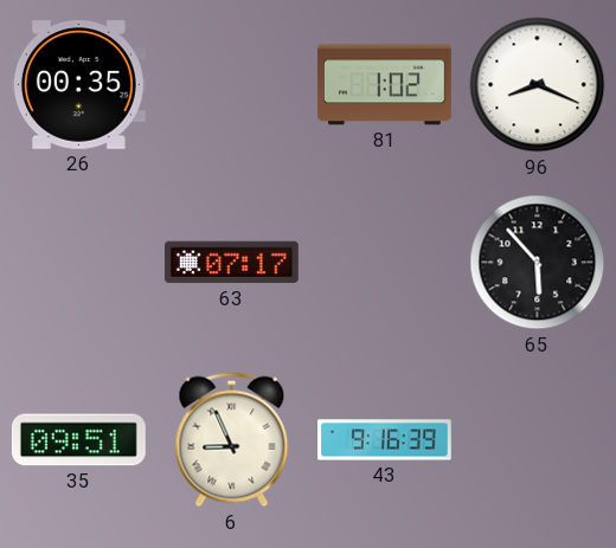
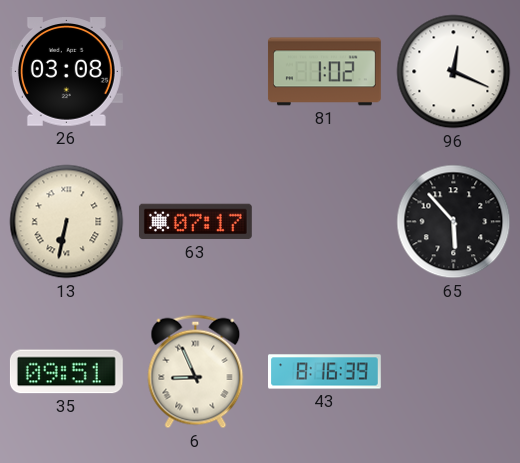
26: 00:35 -> 03:08 (66, 72)
96: 8:19 -> 12:19 (454, 72)
13: none -> 6:32 (67, 222)
43: 9:16 -> 8:16 (325, 372)
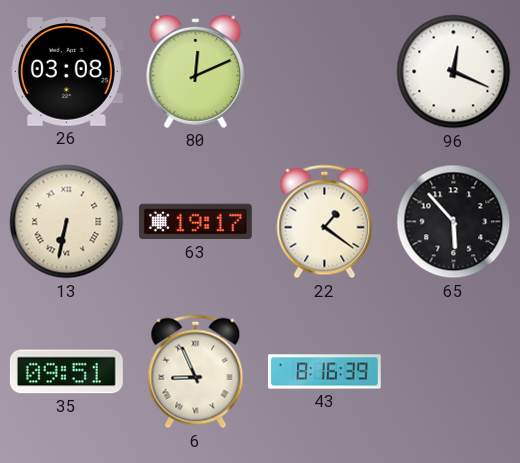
80: none -> 12:11 (196, 71)
81: 1:02 -> none (324, 72)
63: 07:17 -> 19:17 (195, 222)
22: none -> 1:21 (325, 222)
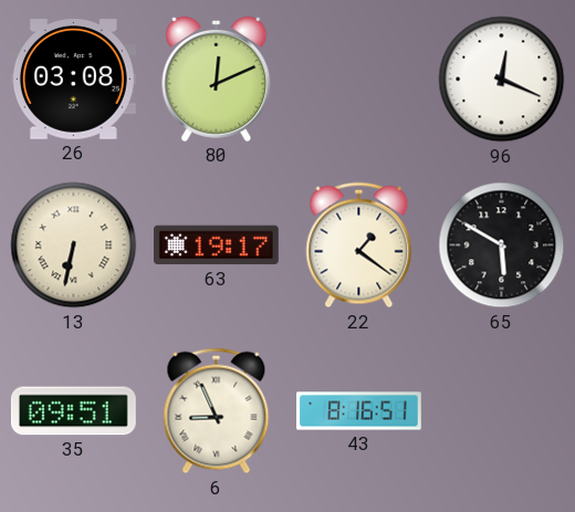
65: 5:53 -> 5:50 (502, 245)
43: 8:16:39 -> 8:16:51 (359, 411)
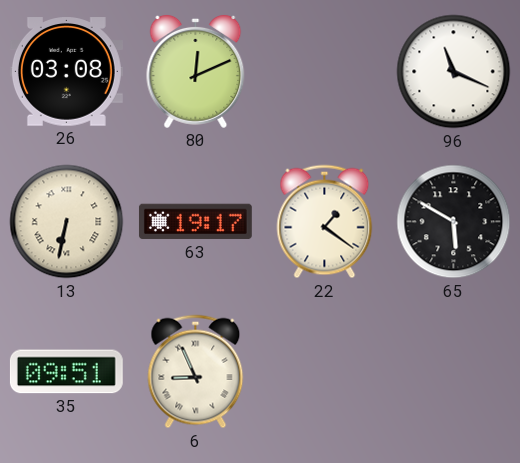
96: 12:19 -> 11:19 (454, 72)
43: 8:16 -> none (359, 411)
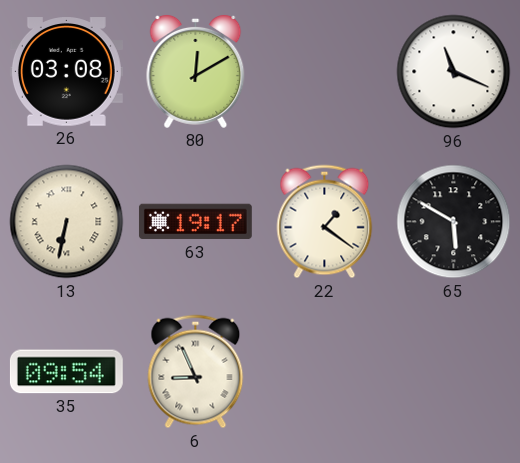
80: 12:11 -> 12:10 (196, 71)
35: 09:51 -> 09:54 (66, 372)
